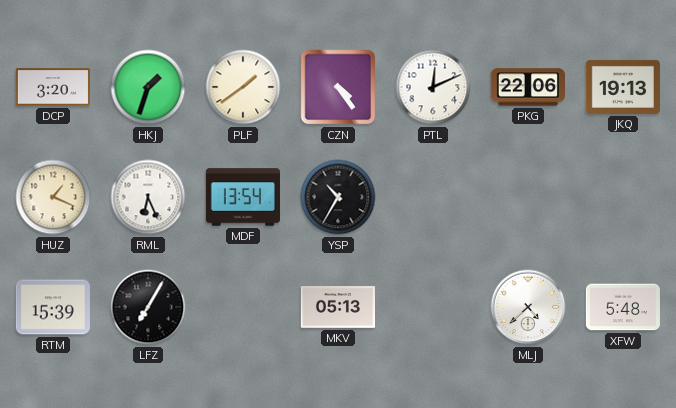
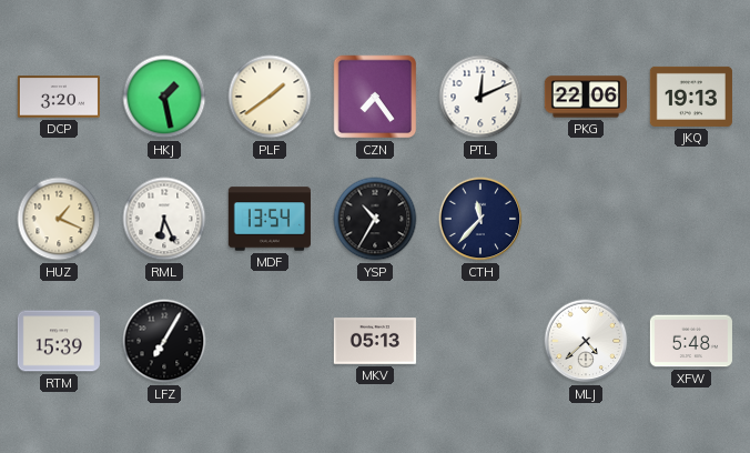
HKJ: 1:33 -> 1:28 (164, 97)
CZN: 4:24 -> 7:24 (375, 97)
CTH: none -> 11:37 (480, 219)
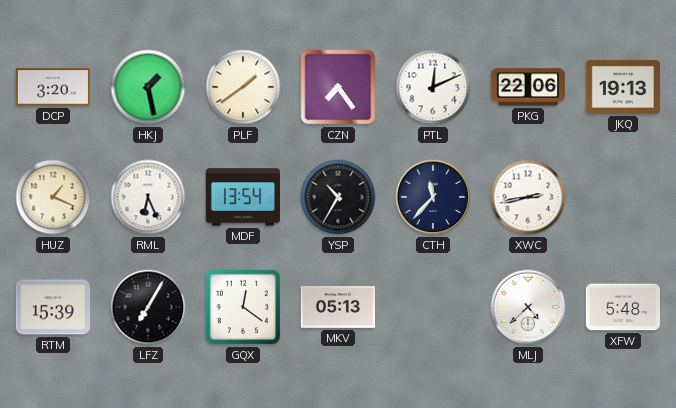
XWC: none -> 2:43 (528, 197)
GQX: none -> 12:21 (243, 307)
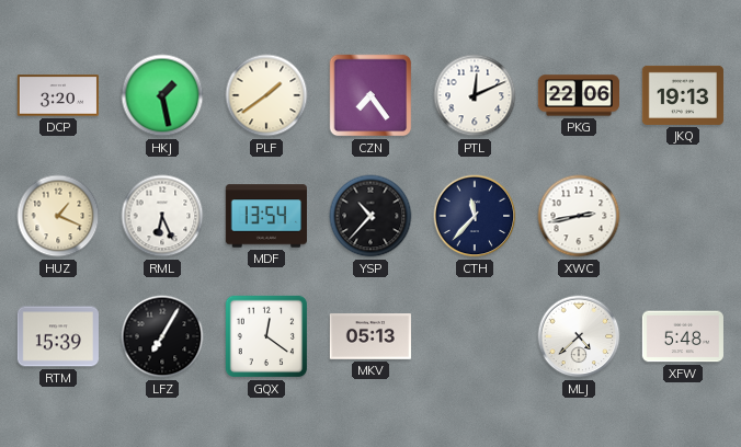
YSP: 10:35 -> 10:37 (371, 216)
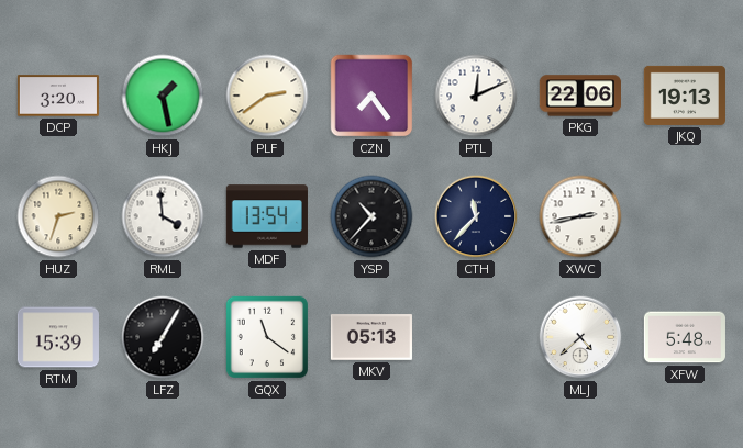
PLF: 1:39 -> 2:39 (267, 96)
HUZ: 1:19 -> 2:33 (58, 216)
RML: 6:26 -> 3:59 (163, 216)
GQX: 12:21 -> 11:21 (267, 337)
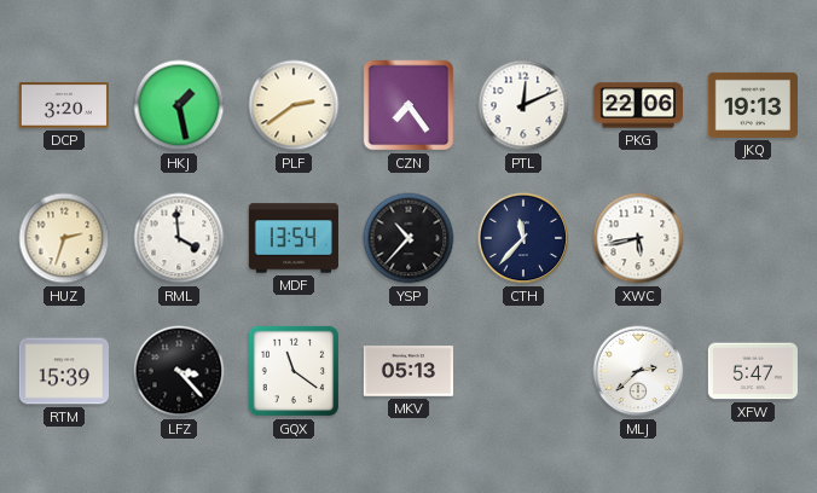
XWC: 2:43 -> 5:43 (638, 238)
LFZ: 7:05 -> 3:23 (179, 371)
MLJ: 4:38 -> 2:38 (638, 371)
XFW: 5:48 -> 5:47 (753, 371)
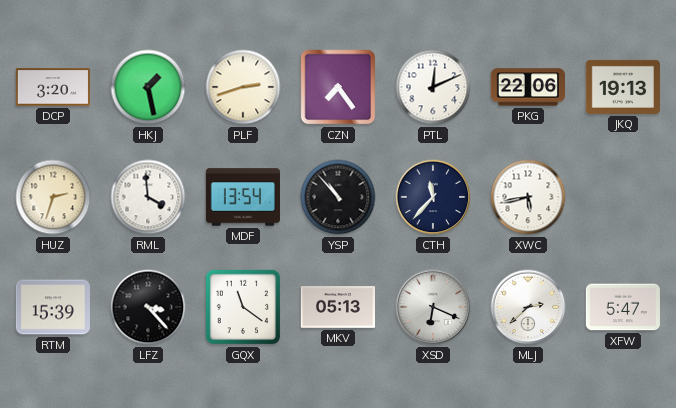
PLF: 2:39 -> 2:42 (243, 87)
YSP: 10:37 -> 10:53 (338, 197)
XSD: none -> 6:19 (433, 307)
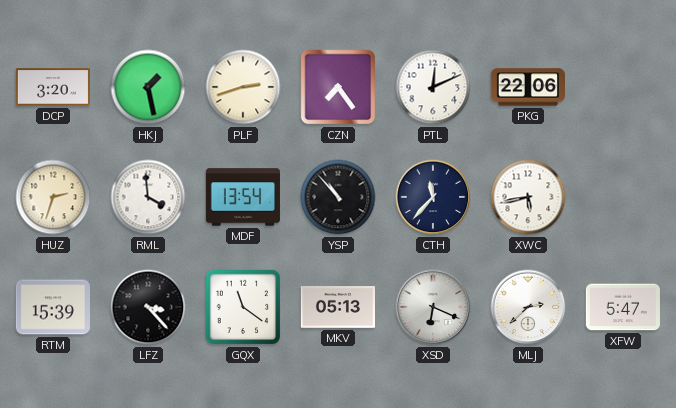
JKQ: 19:13 -> none (623, 87)
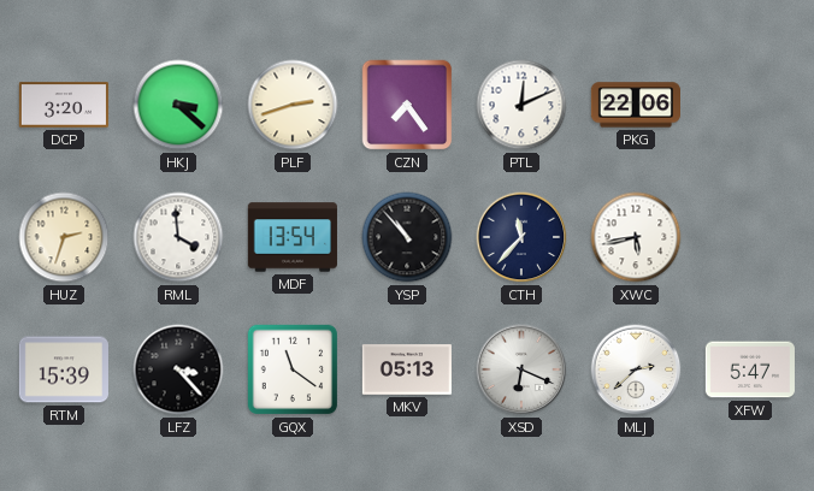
HKJ: 1:28 -> 3:22 (178, 105)
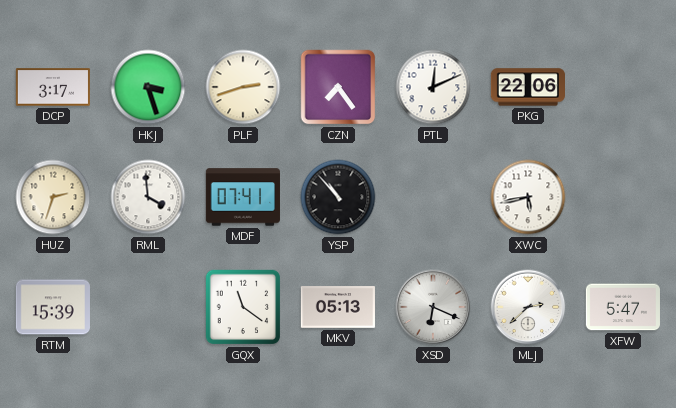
DCP: 3:20 -> 3:17 (53, 87)
HKJ: 3:22 -> 3:27 (148, 87)
MDF: 13:54 -> 07:41 (243, 197)
CTH: 11:37 -> none (521, 237)
LFZ: 3:23 -> none (178, 369)
